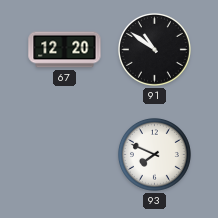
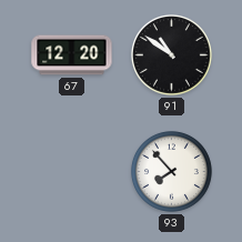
93: 7:49 -> 7:53 (171, 171)
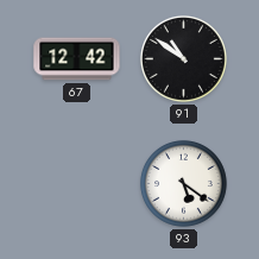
67: 12:20 -> 12:42 (77, 59)
93: 7:53 -> 5:21 (183, 183)
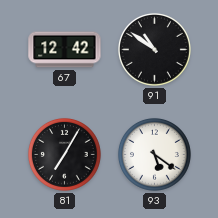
81: none -> 7:05 (64, 154)
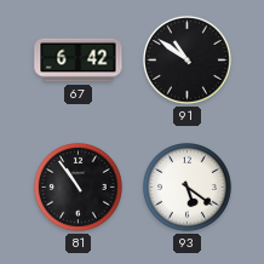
67: 12:42 -> 6:42 (79, 61)
81: 7:05 -> 10:54 (78, 186)
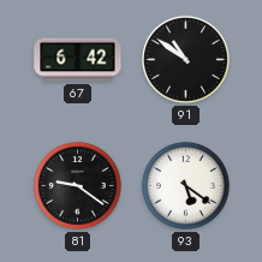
81: 10:54 -> 9:21 (77, 185)
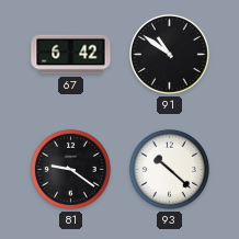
93: 5:21 -> 10:22 (169, 169)
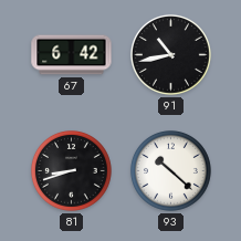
91: 10:51 -> 10:43 (170, 54)
81: 9:21 -> 8:42 (71, 170)
